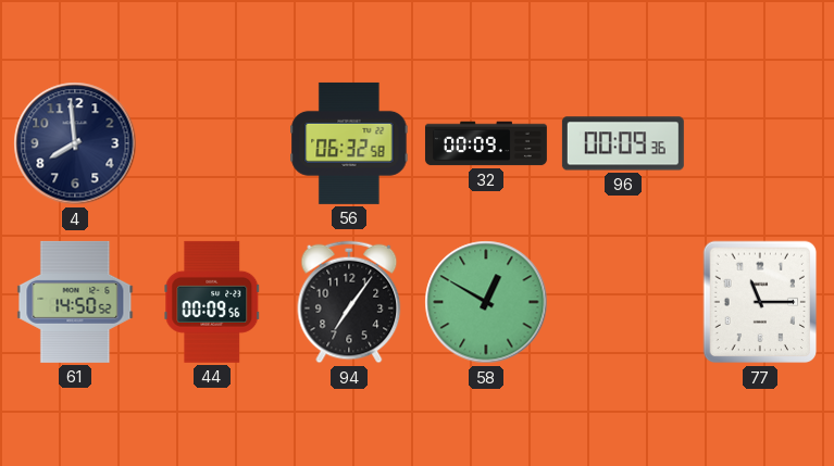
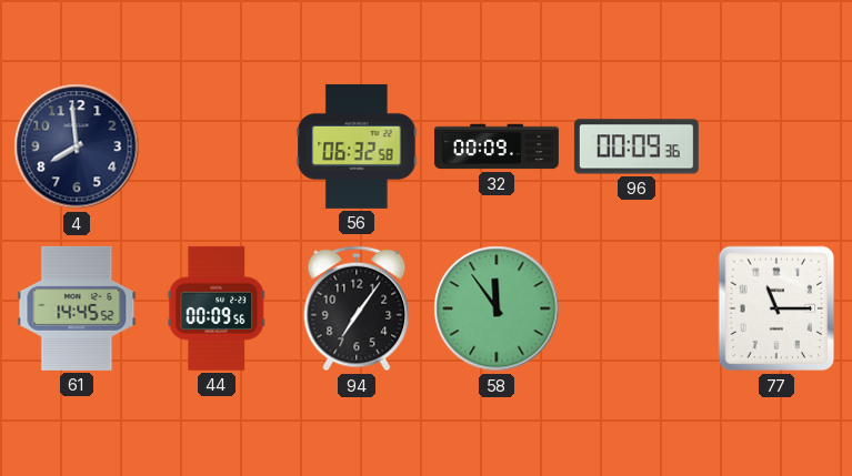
61: 14:50 -> 14:45 (77, 308)
58: 12:50 -> 11:54 (497, 308)
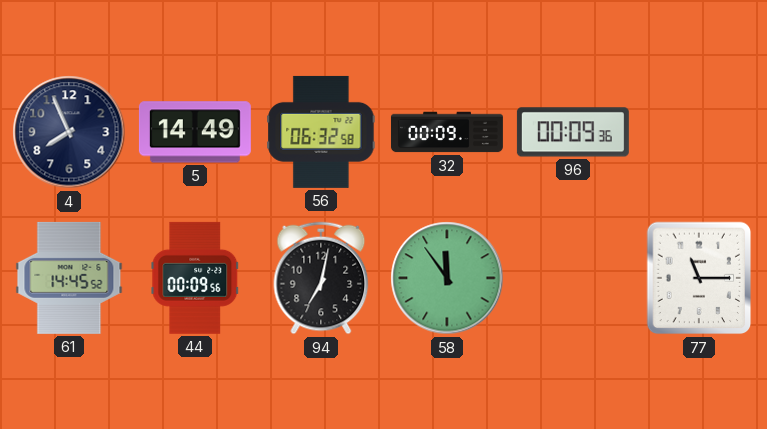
4: 7:59 -> 7:56 (69, 132)
5: none -> 14:49 (195, 132)
94: 7:06 -> 7:02 (321, 278)
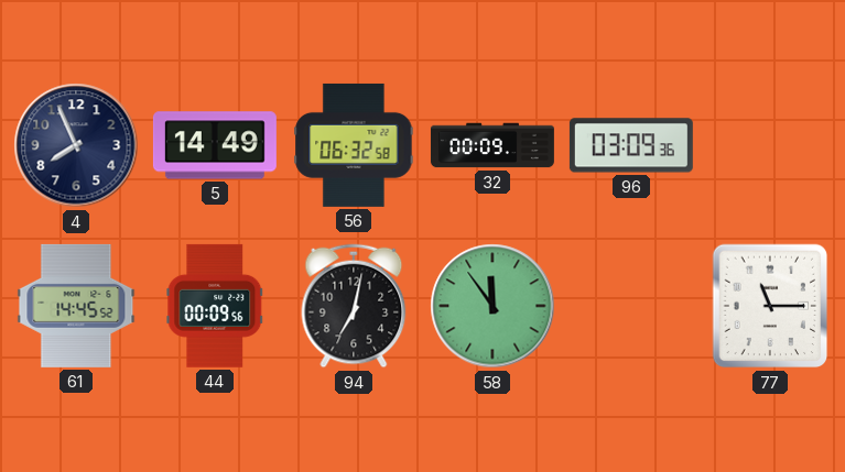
96: 00:09 -> 03:09 (631, 145)
